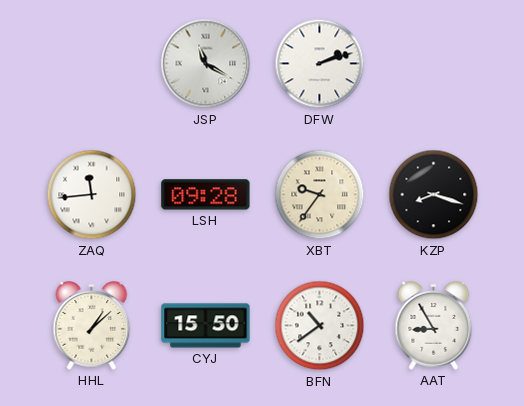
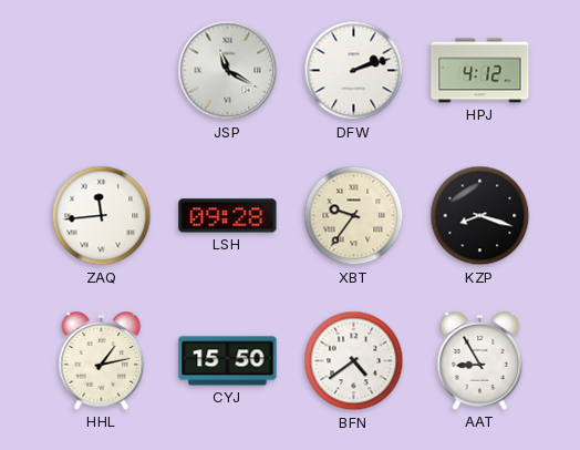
HPJ: none -> 4:12 (480, 71)
HHL: 1:08 -> 1:13 (102, 361)
BFN: 10:39 -> 4:39 (354, 361)
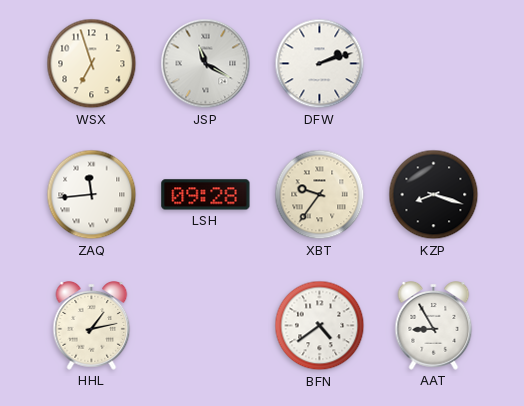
WSX: none -> 6:57 (92, 64)
HPJ: 4:12 -> none (480, 71)
CYJ: 15:50 -> none (228, 361)
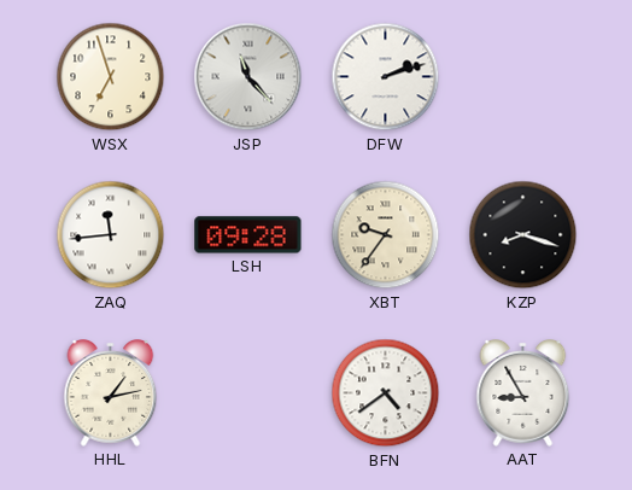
JSP: 11:20 -> 11:23 (248, 77)
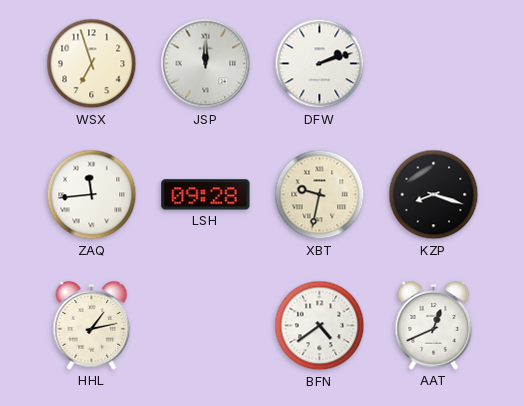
JSP: 11:23 -> 12:00 (206, 64)
XBT: 9:36 -> 9:32 (320, 195)
AAT: 8:55 -> 12:41 (434, 326)
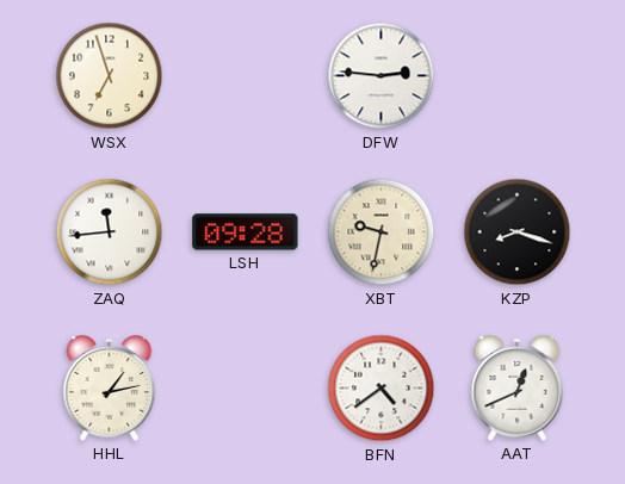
JSP: 12:00 -> none (206, 64)
DFW: 2:12 -> 2:46 (382, 76)
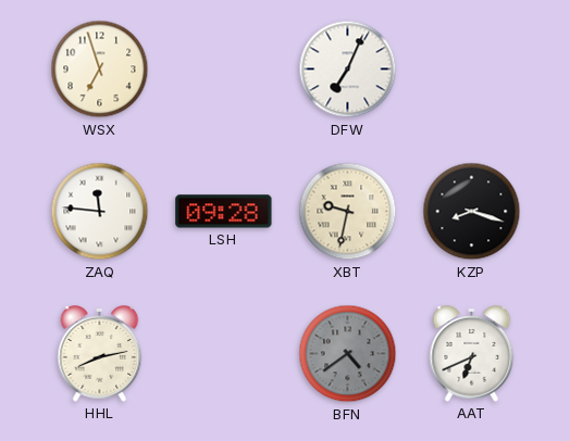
DFW: 2:46 -> 7:04 (348, 70)
ZAQ: 11:44 -> 11:46 (100, 212)
HHL: 1:13 -> 8:13 (100, 354)
BFN dial: white -> grey (348, 354)
AAT: 12:41 -> 6:41 (472, 354)
